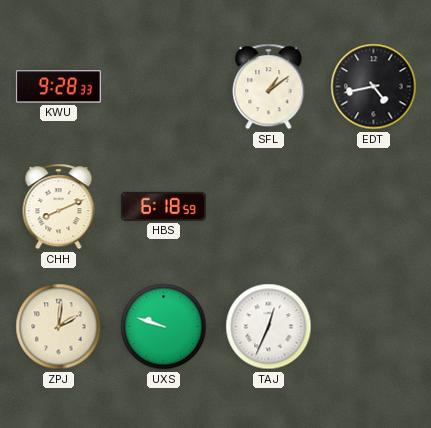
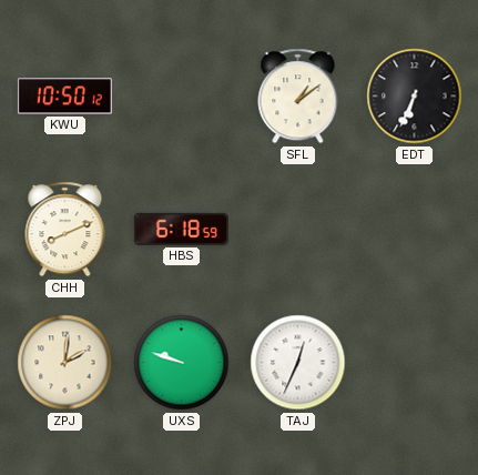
KWU: 9:28 -> 10:50 (64, 97)
EDT: 4:43 -> 6:34 (415, 97)
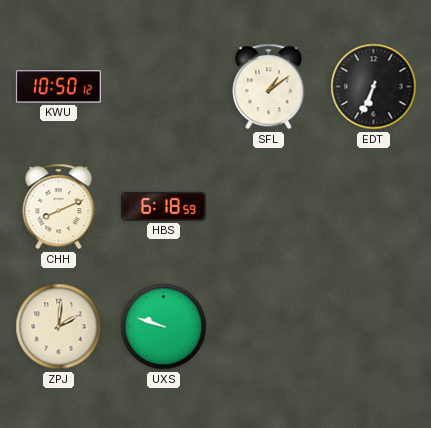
TAJ: 12:34 -> none (298, 363)
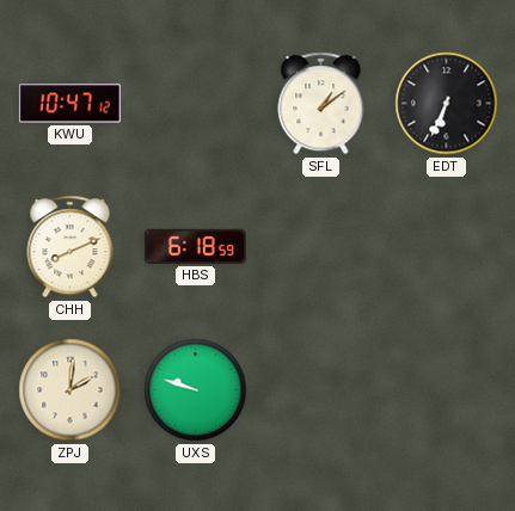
KWU: 10:50 -> 10:47 (69, 104)
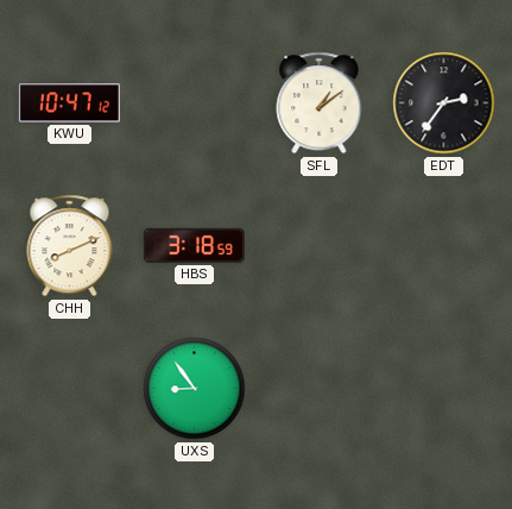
EDT: 6:34 -> 2:36 (444, 103)
HBS: 6:18 -> 3:18 (194, 245)
ZPJ: 2:01 -> none (70, 390)
UXS: 9:48 -> 8:54 (195, 389)
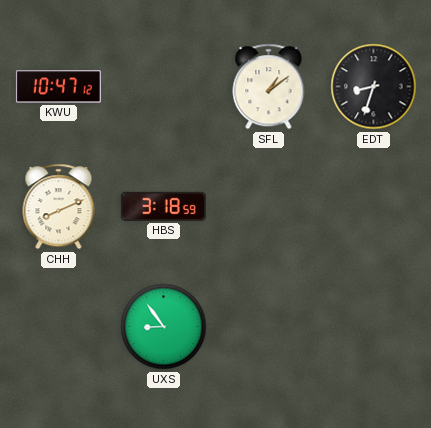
EDT: 2:36 -> 8:33 (374, 87)
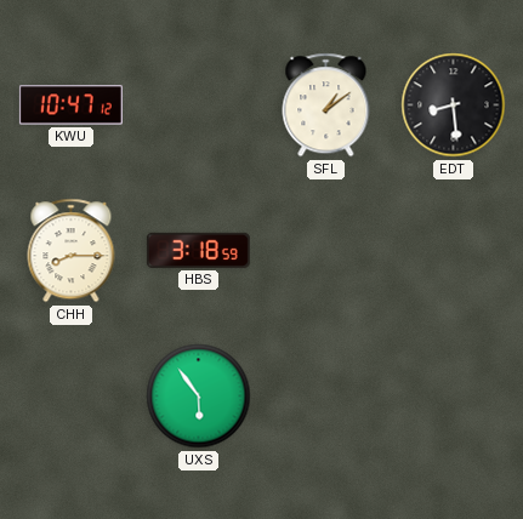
EDT: 8:33 -> 8:29 (454, 105)
CHH: 8:11 -> 8:15 (72, 251)
UXS: 8:54 -> 5:54 (199, 397)
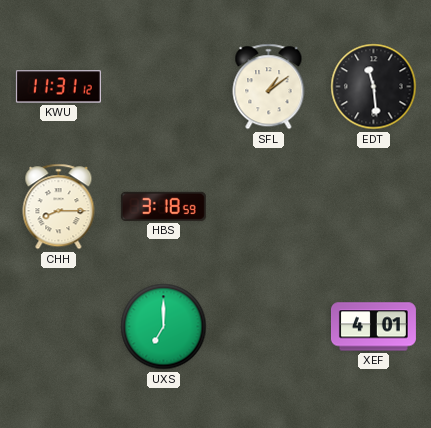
KWU: 10:47 -> 11:31 (58, 87)
EDT: 8:29 -> 11:29 (374, 87)
UXS: 5:54 -> 7:00 (164, 327)
XEF: none -> 4:01 (373, 327)
